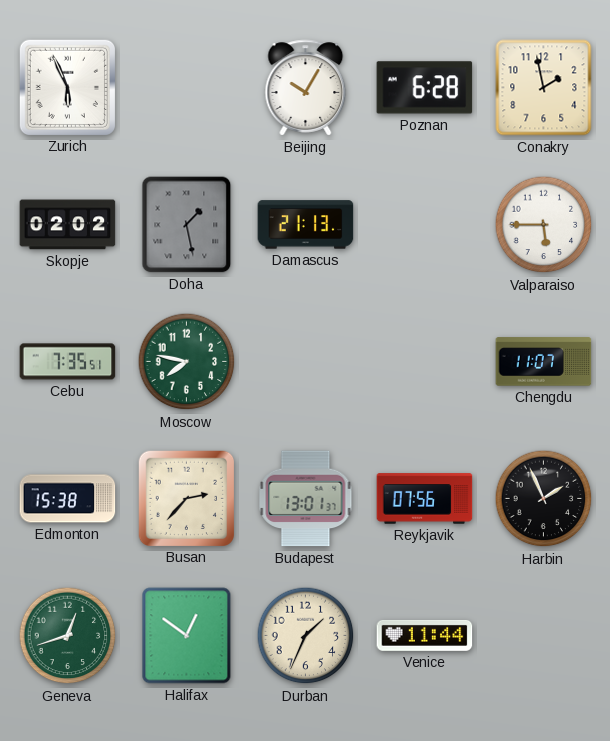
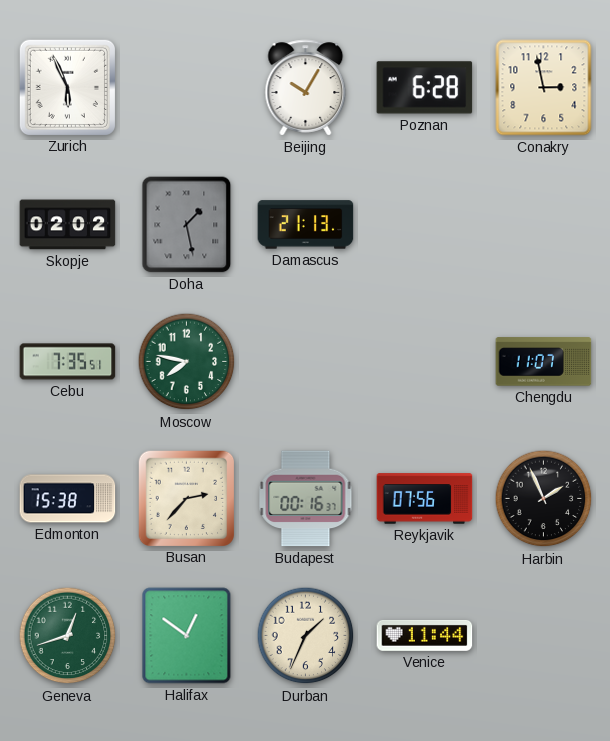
Conakry: 1:58 -> 2:58 (544, 88)
Valparaiso: 5:45 -> none (544, 225)
Budapest: 13:01 -> 00:16 (306, 499)
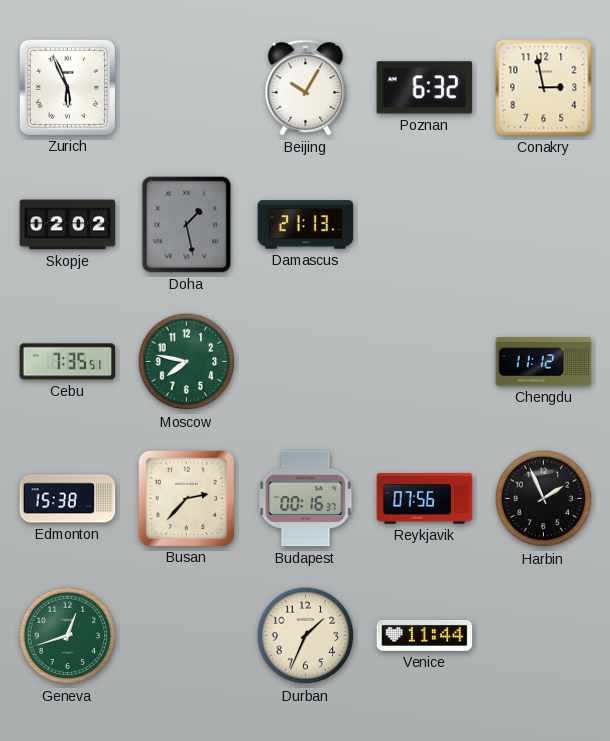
Poznan: 6:28 -> 6:32 (425, 88)
Chengdu: 11:07 -> 11:12 (544, 362)
Halifax: 12:51 -> none (187, 636)
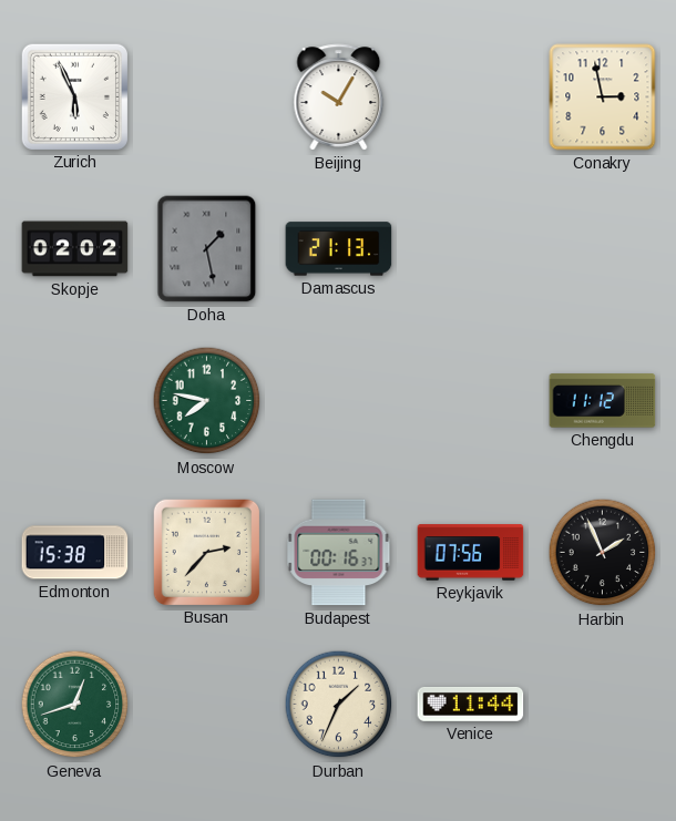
Poznan: 6:32 -> none (425, 88)
Cebu: 7:35 -> none (68, 362)
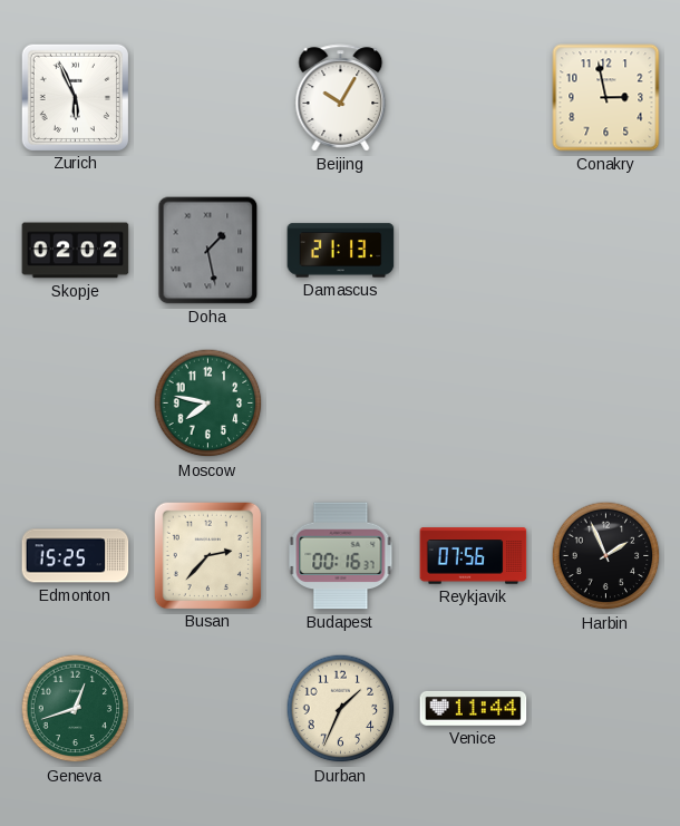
Chengdu: 11:12 -> none (603, 401)
Edmonton: 15:38 -> 15:25 (76, 556)
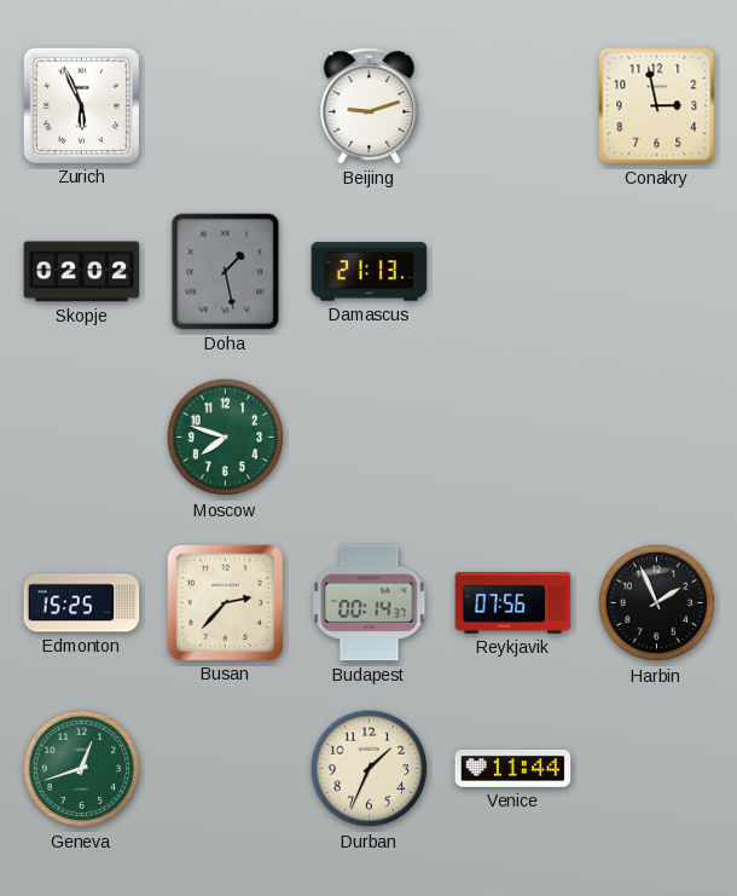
Beijing: 10:05 -> 9:12 (370, 106)
Moscow: 7:47 -> 7:48 (226, 438)
Budapest: 00:16 -> 00:14 (370, 603)
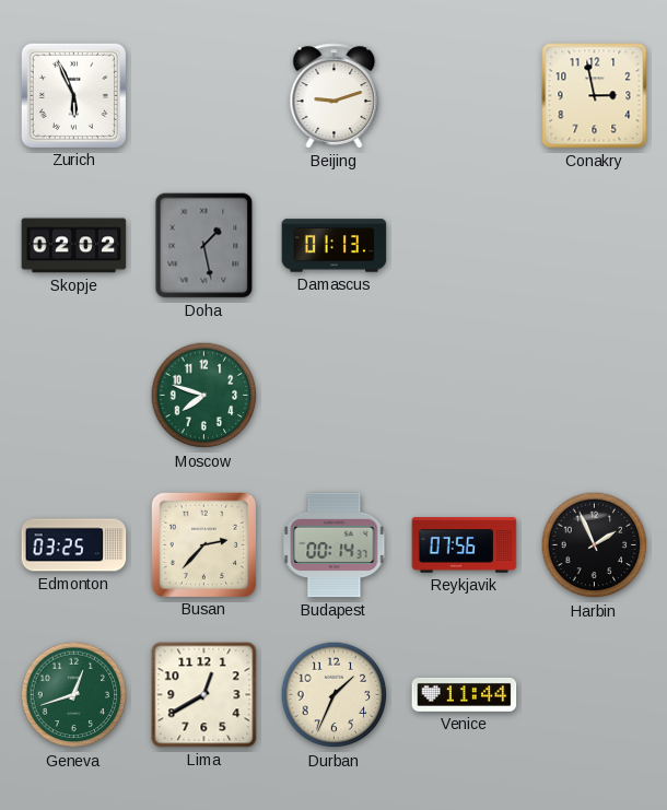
Damascus: 21:13 -> 01:13 (335, 246)
Edmonton: 15:25 -> 03:25 (74, 545)
Lima: none -> 12:40 (204, 695)
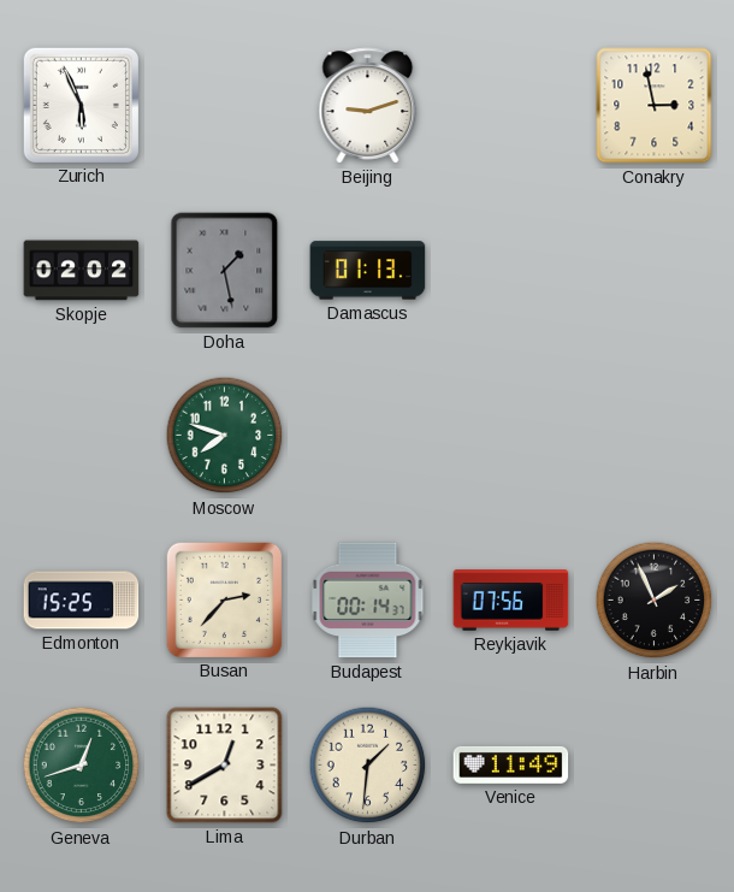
Edmonton: 03:25 -> 15:25 (82, 601)
Durban: 1:34 -> 1:31 (368, 766)
Venice: 11:44 -> 11:49 (511, 764)
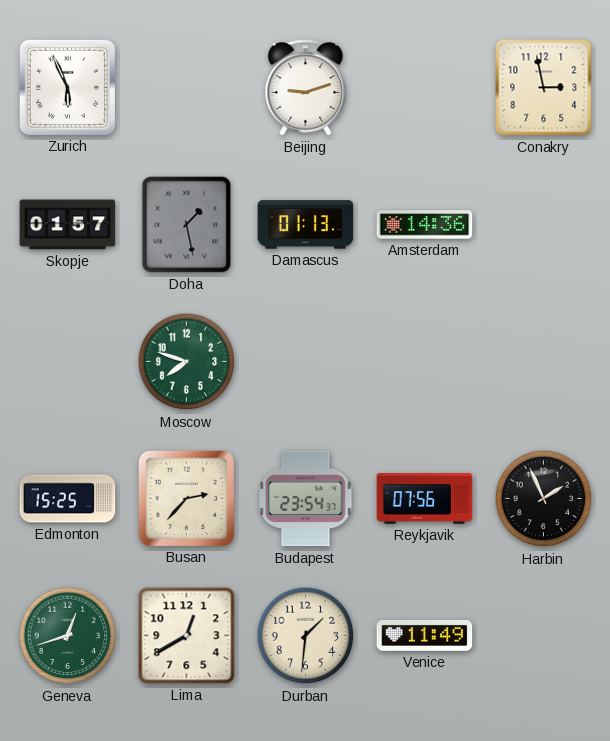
Skopje: 02:02 -> 01:57 (68, 225)
Amsterdam: none -> 14:36 (425, 225)
Budapest: 00:14 -> 23:54 (306, 499)
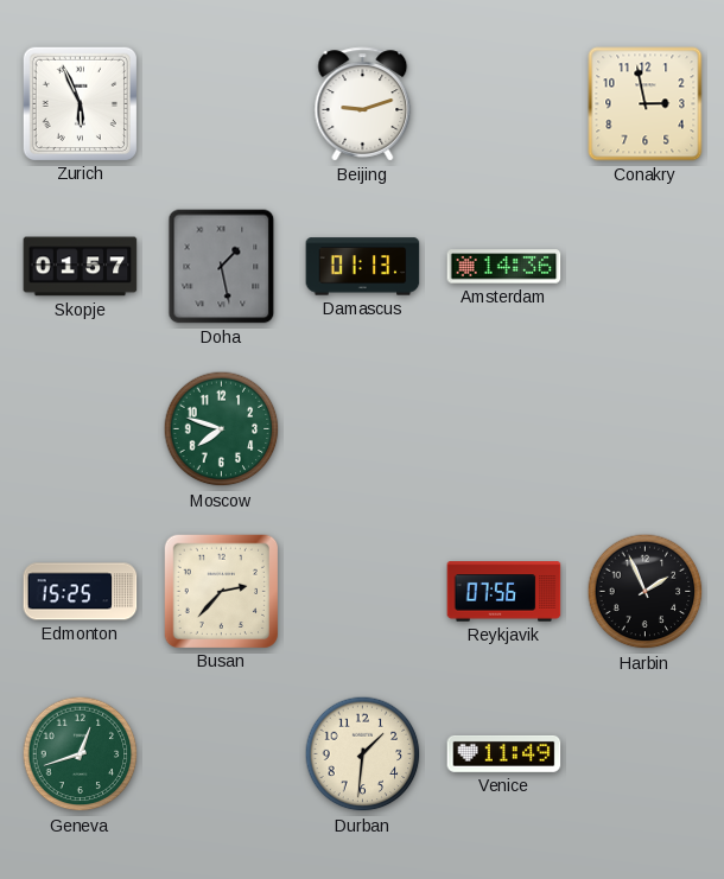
Budapest: 23:54 -> none (306, 499)
Lima: 12:40 -> none (187, 636)
